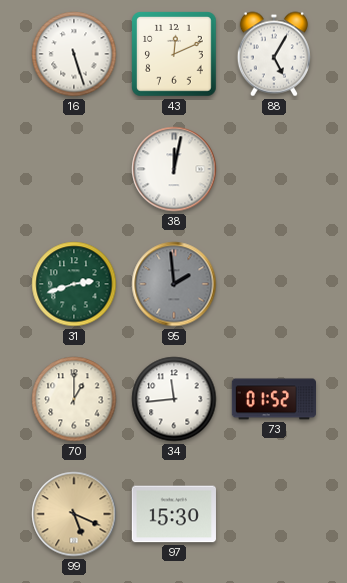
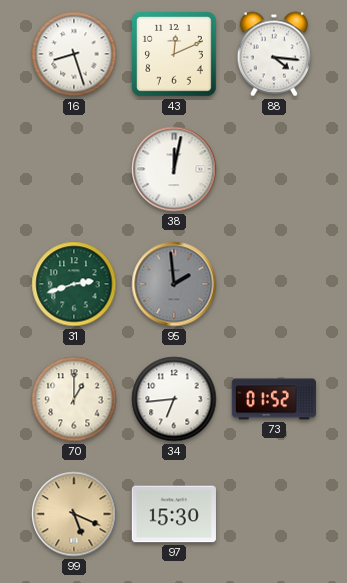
16: 5:27 -> 8:27 (74, 54)
88: 5:05 -> 4:16 (274, 54)
34: 11:44 -> 6:44 (174, 399)
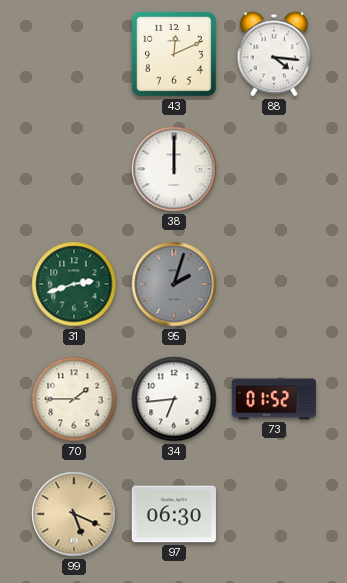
16: 8:27 -> none (74, 54)
38: 12:02 -> 12:00 (174, 169)
95: 1:59 -> 2:03 (174, 284)
70: 1:00 -> 1:45 (74, 399)
97: 15:30 -> 06:30 (174, 514)
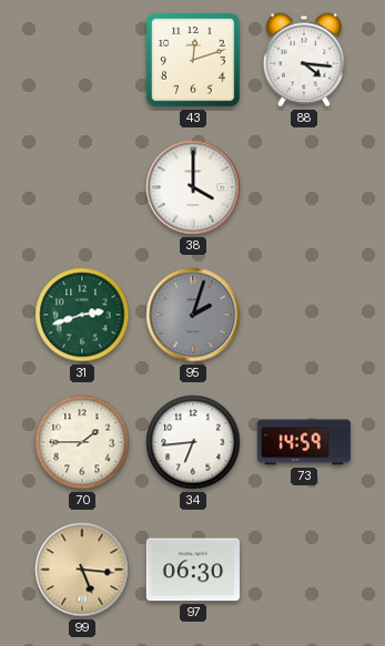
43: 12:11 -> 12:12 (193, 60)
38: 12:00 -> 4:00 (193, 187)
73: 01:52 -> 14:59 (303, 442)
99: 5:19 -> 5:16 (82, 570)
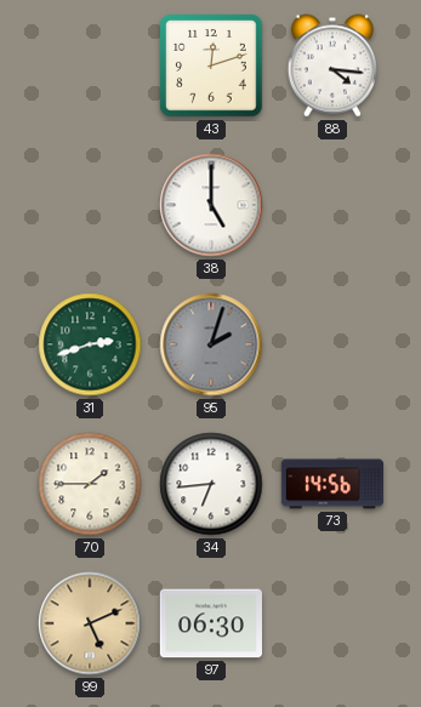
38: 4:00 -> 5:00 (211, 205)
73: 14:59 -> 14:56 (331, 484)
99: 5:16 -> 5:11 (90, 623)
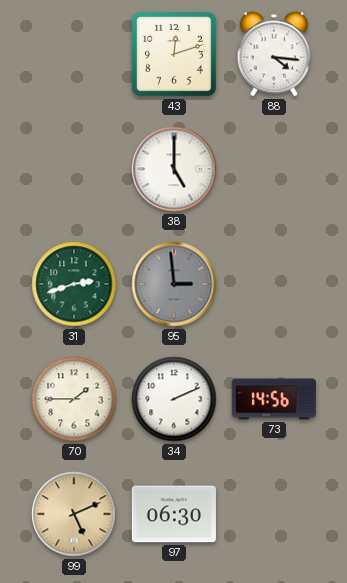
95: 2:03 -> 2:59 (174, 284)
34: 6:44 -> 2:11 (174, 399)
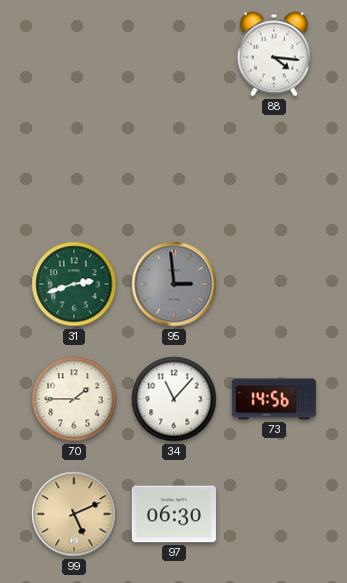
43: 12:12 -> none (174, 54)
38: 5:00 -> none (174, 169)
34: 2:11 -> 11:07 (174, 399)
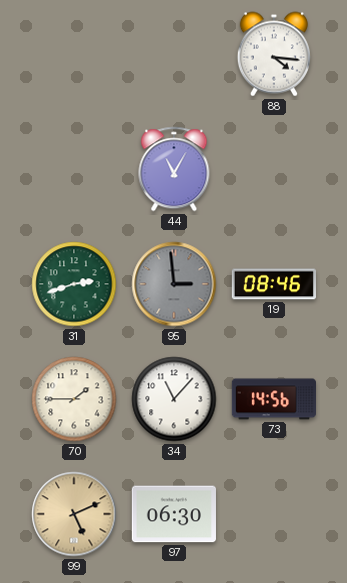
44: none -> 11:05 (174, 169)
19: none -> 08:46 (273, 284)
